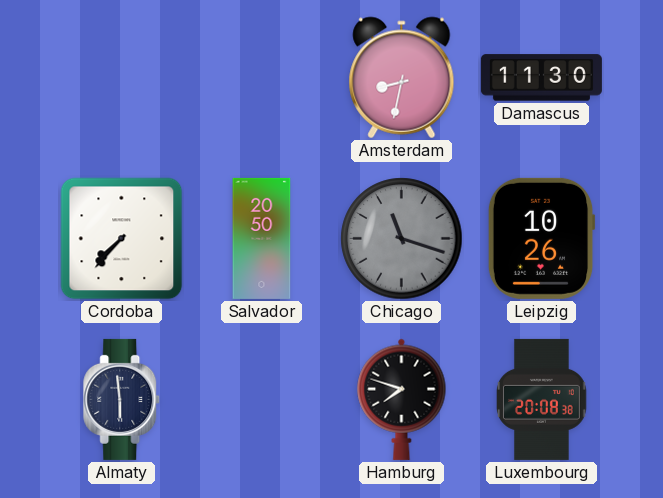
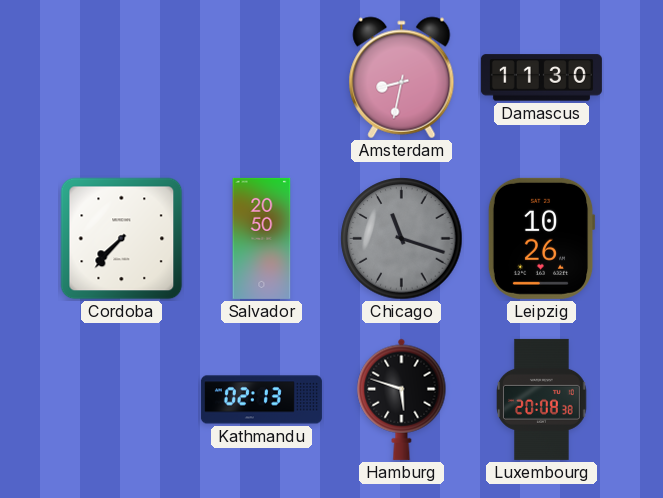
Almaty: 5:59 -> none (122, 399)
Kathmandu: none -> 02:13 (261, 400)
Hamburg: 7:48 -> 5:48 (402, 399)
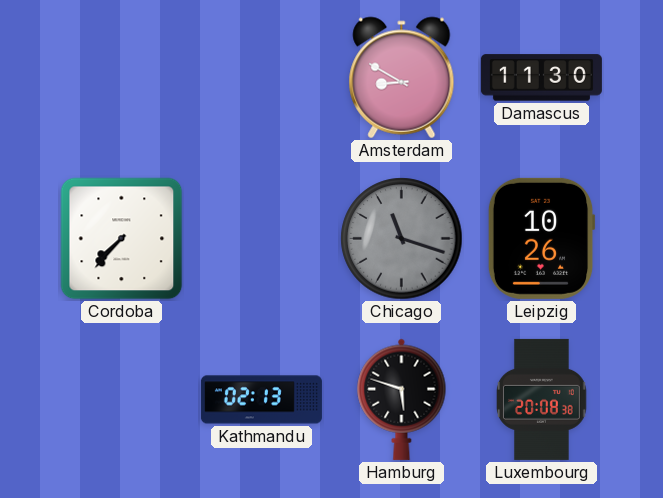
Amsterdam: 8:32 -> 8:50 (402, 78)
Salvador: 20:50 -> none (262, 238)
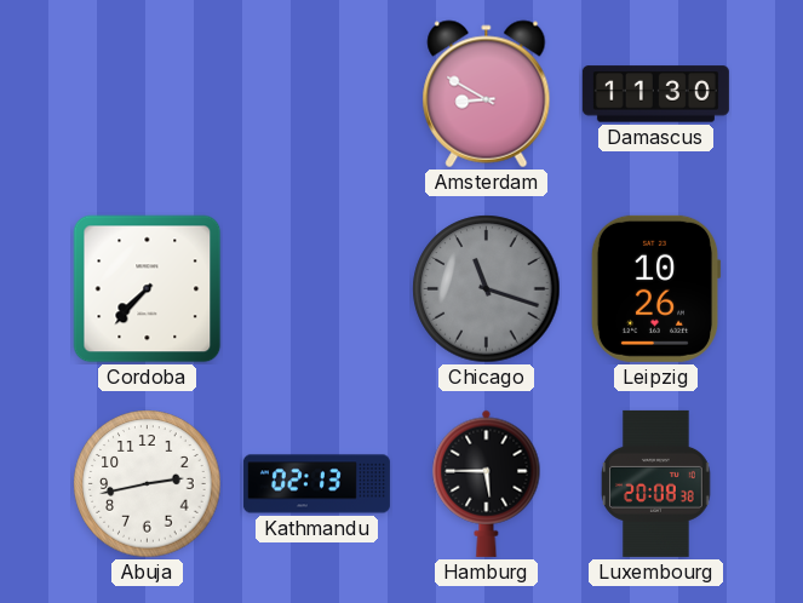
Abuja: none -> 2:43 (148, 484)
Hamburg: 5:48 -> 5:45 (487, 483)
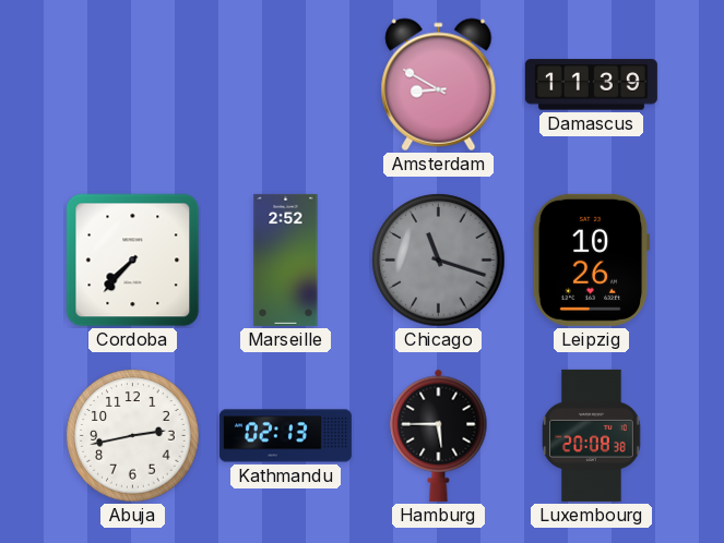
Damascus: 11:30 -> 11:39 (591, 85)
Marseille: none -> 2:52 (286, 260)
